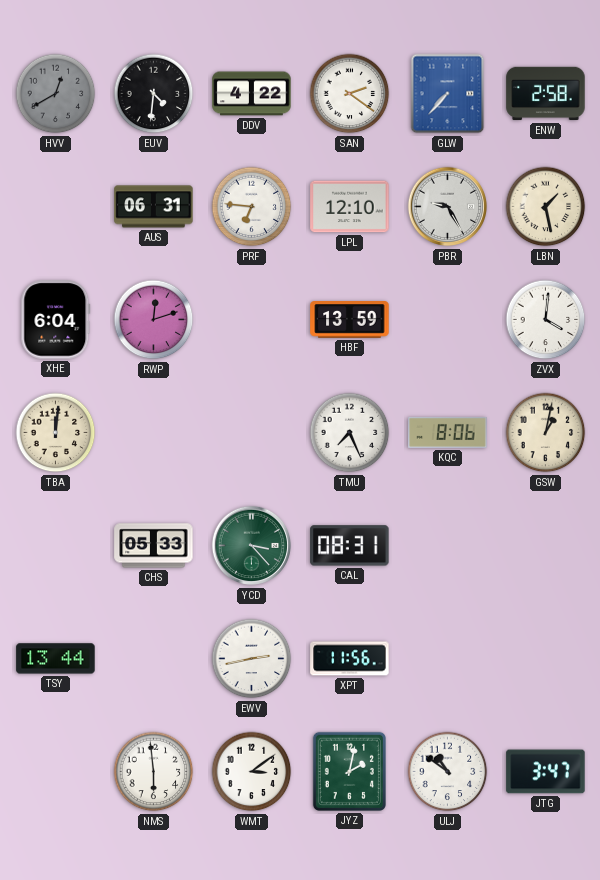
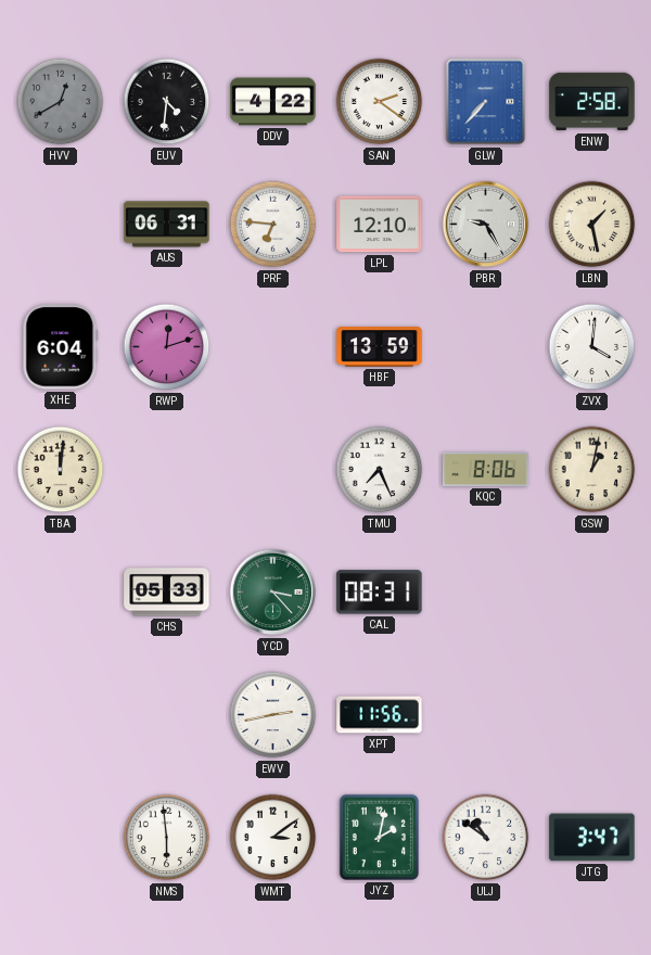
TSY: 13:44 -> none (56, 659)
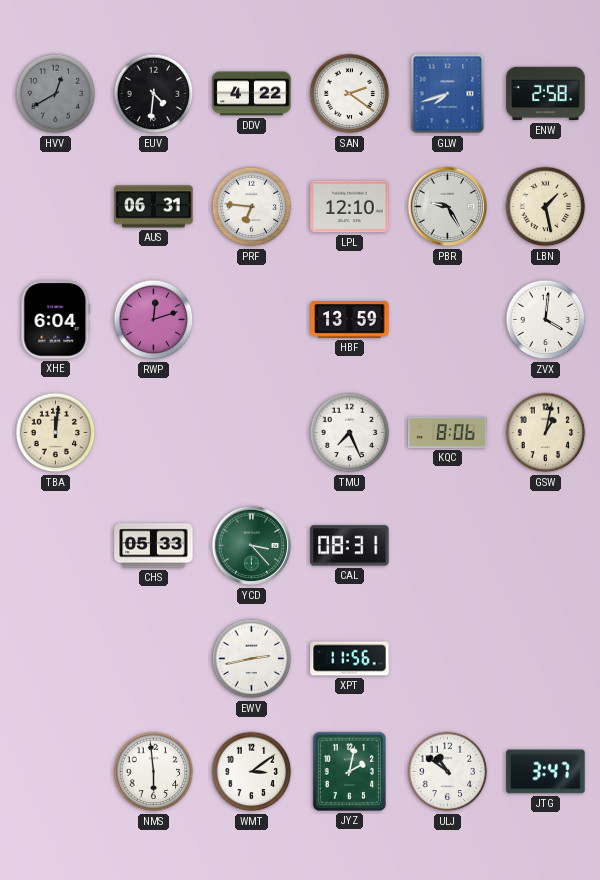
GLW: 7:37 -> 7:42 (448, 94)
